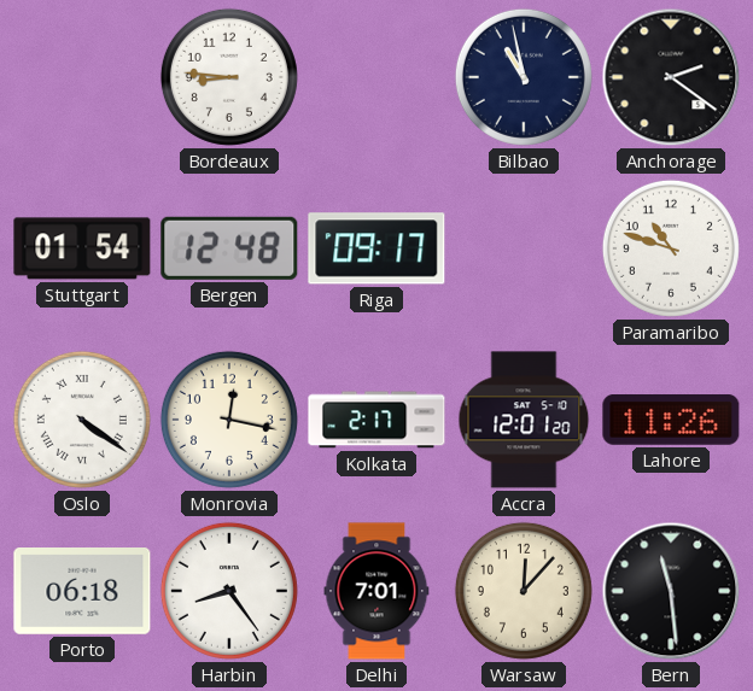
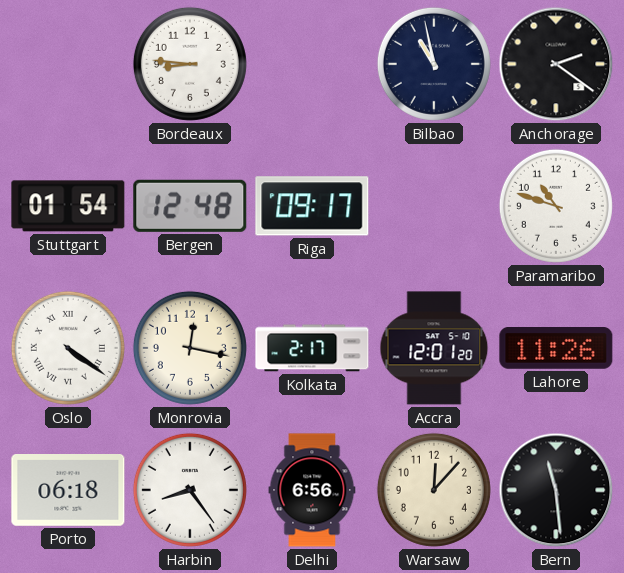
Delhi: 7:01 -> 6:56 (312, 490)
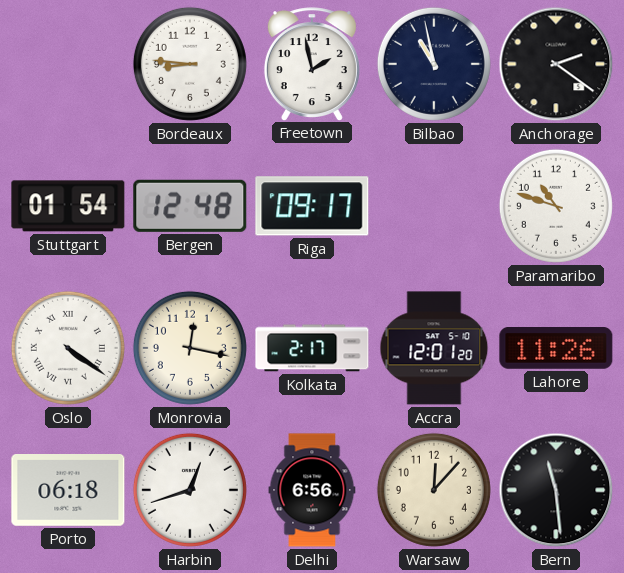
Freetown: none -> 1:58 (312, 64)
Harbin: 8:24 -> 12:42 (190, 490)
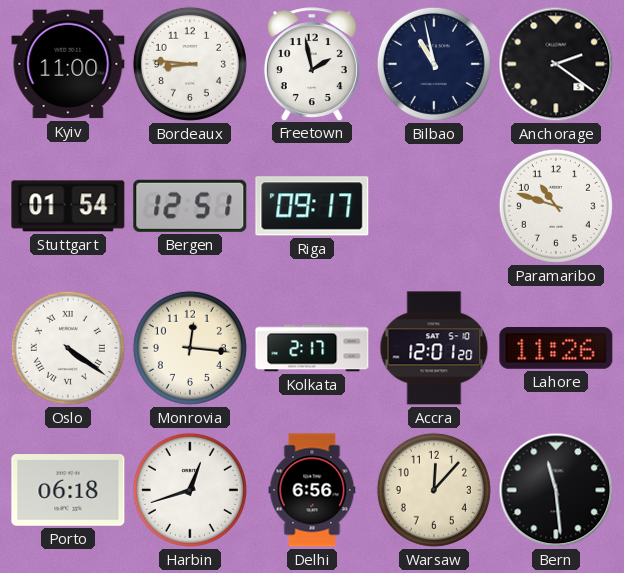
Kyiv: none -> 11:00 (68, 64)
Bergen: 12:48 -> 12:51 (190, 206)
Monrovia: 12:17 -> 12:16 (190, 348)
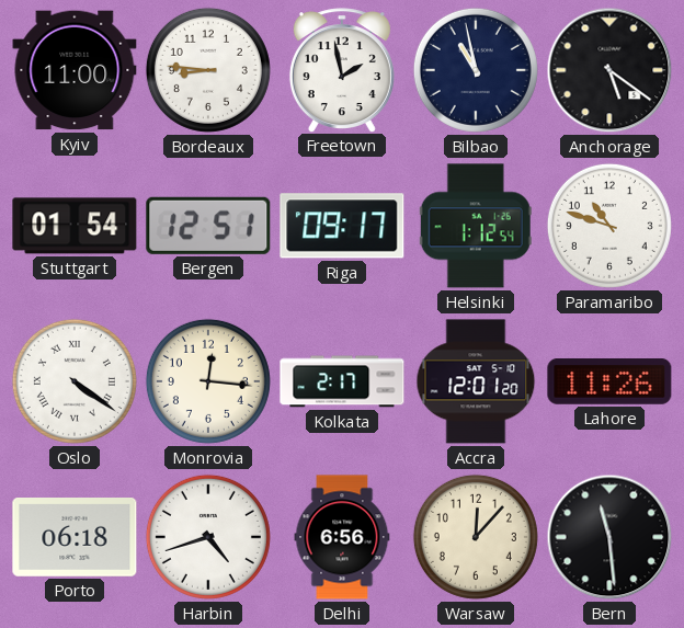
Anchorage: 2:21 -> 5:21 (609, 70)
Helsinki: none -> 1:12 (476, 226)
Harbin: 12:42 -> 4:42 (208, 537)
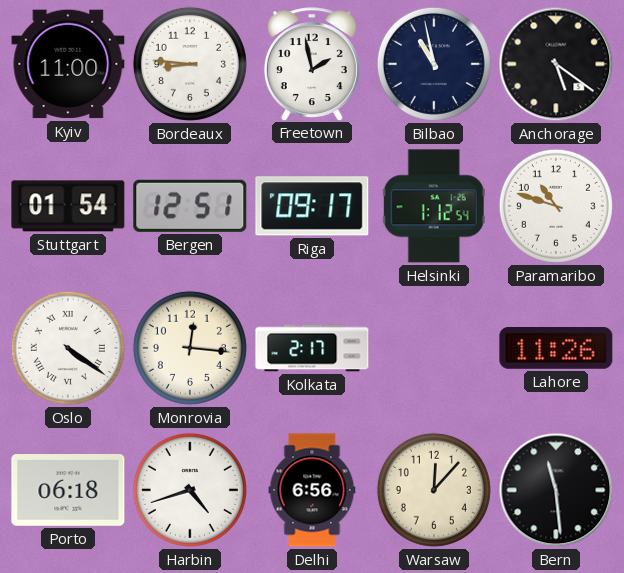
Accra: 12:01 -> none (476, 381)
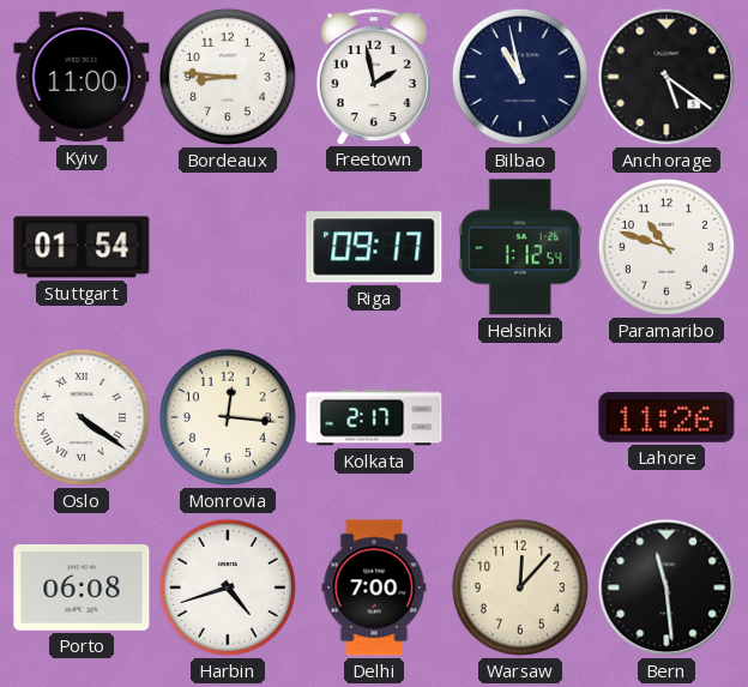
Bergen: 12:51 -> none (190, 206)
Porto: 06:18 -> 06:08 (82, 589)
Delhi: 6:56 -> 7:00 (374, 587)
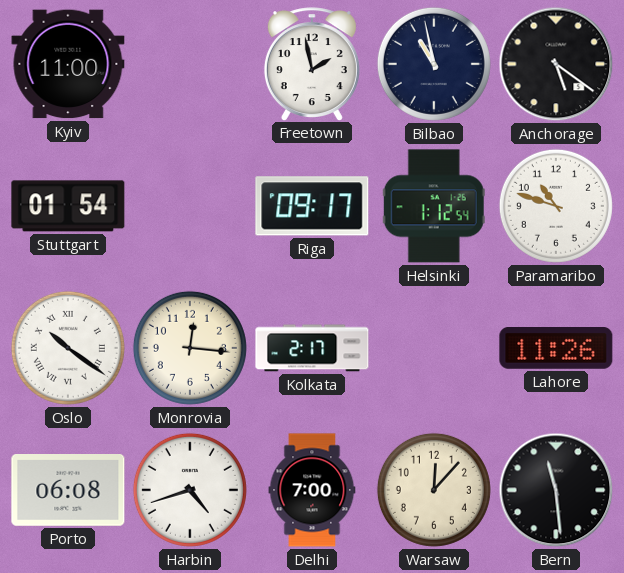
Bordeaux: 8:46 -> none (228, 77)
Oslo: 4:21 -> 10:21 (68, 348)
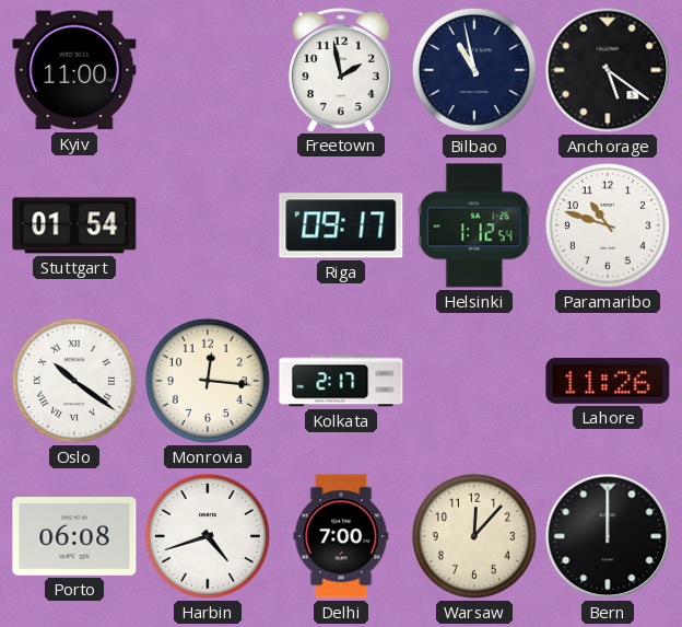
Bern: 11:29 -> 12:00 (608, 536)
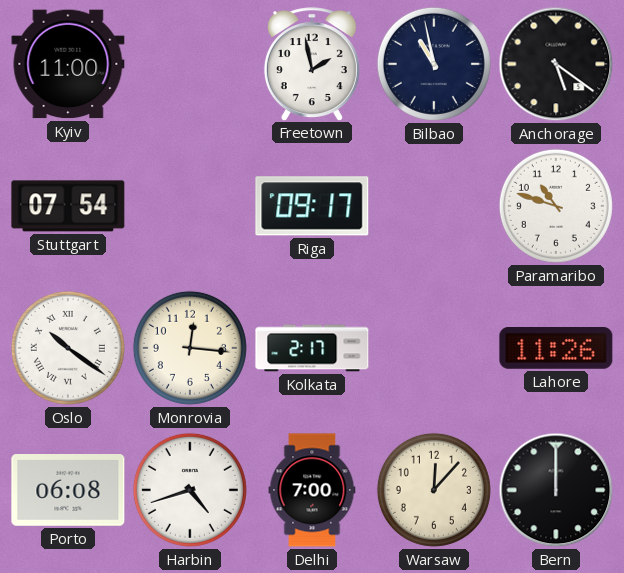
Stuttgart: 01:54 -> 07:54 (68, 206)
Helsinki: 1:12 -> none (474, 225)
